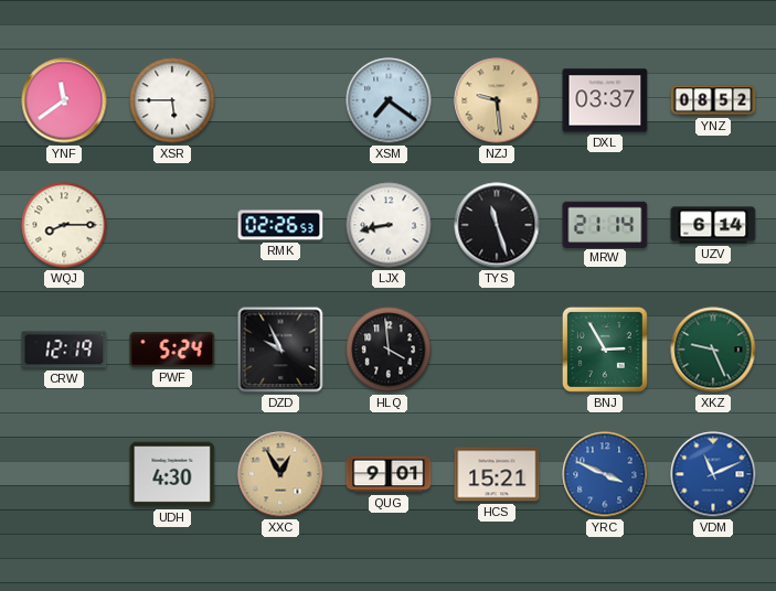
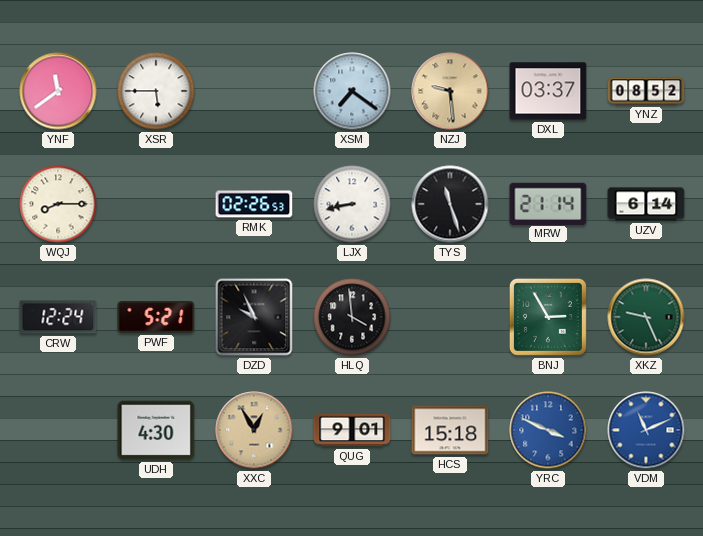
CRW: 12:19 -> 12:24 (58, 317)
PWF: 5:24 -> 5:21 (156, 317)
HCS: 15:21 -> 15:18 (450, 430)
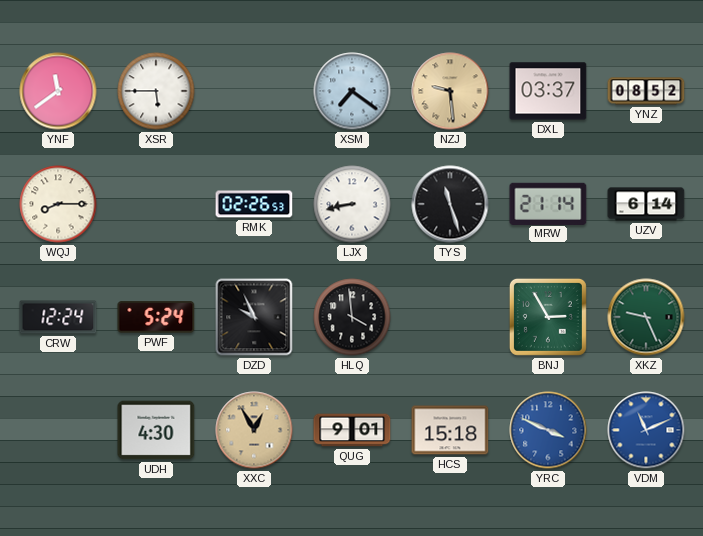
PWF: 5:21 -> 5:24 (156, 317)
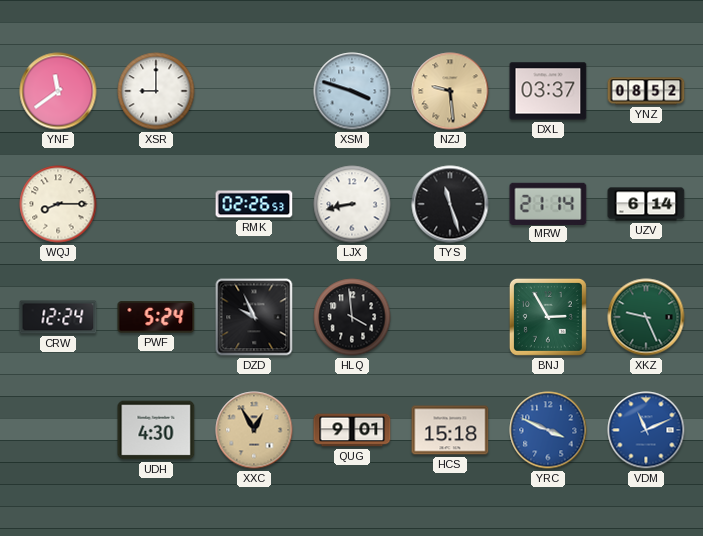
XSR: 5:45 -> 9:00 (156, 91)
XSM: 7:21 -> 3:48 (352, 91)
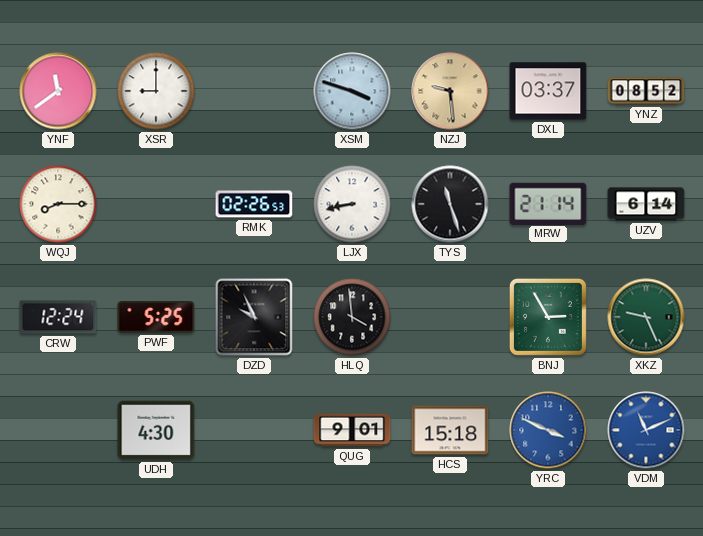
PWF: 5:24 -> 5:25 (156, 317)
XXC: 12:55 -> none (254, 430)
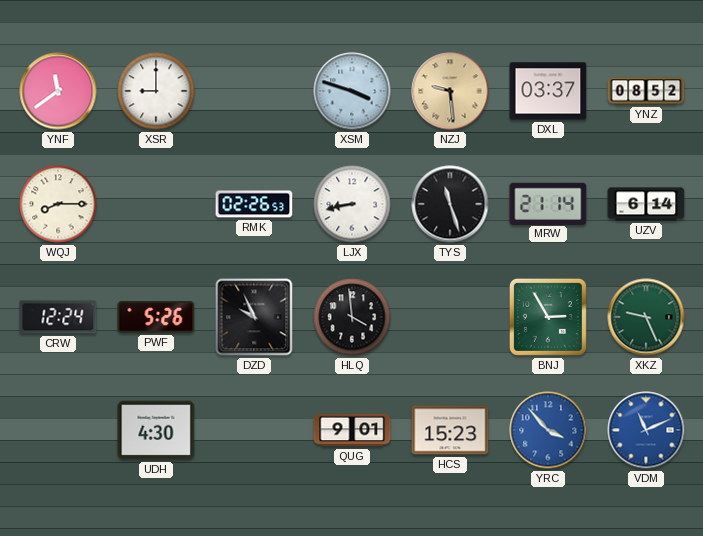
PWF: 5:25 -> 5:26 (156, 317)
HCS: 15:18 -> 15:23 (450, 430)
YRC: 3:49 -> 3:53 (548, 430)
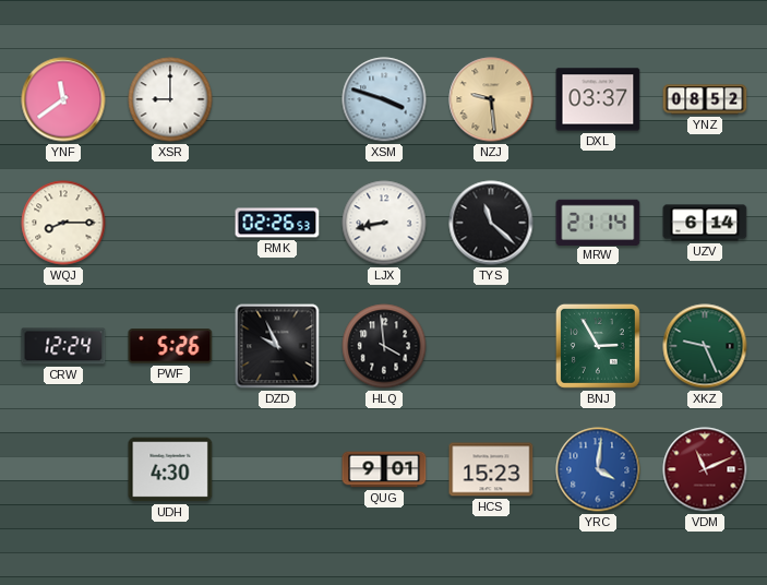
TYS: 11:27 -> 11:22 (491, 223)
YRC: 3:53 -> 4:01 (598, 469)
VDM dial: blue -> burgundy (705, 469)
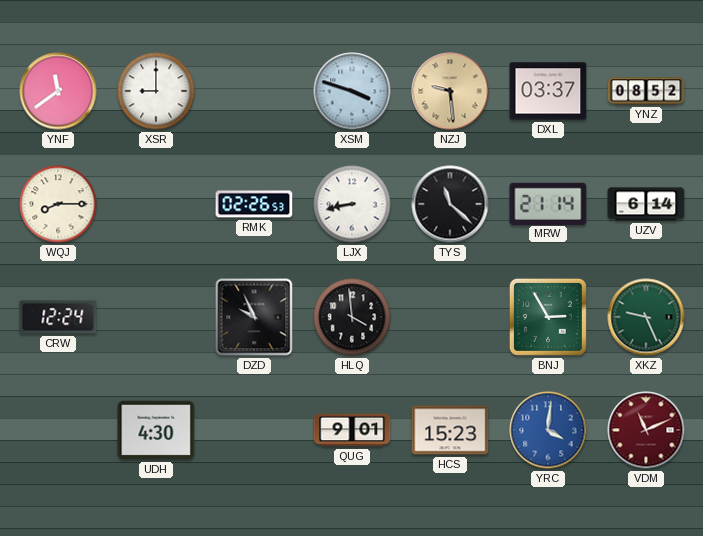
PWF: 5:26 -> none (170, 346)
